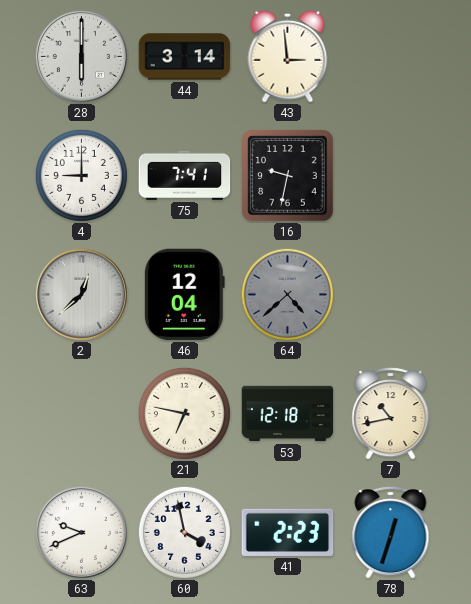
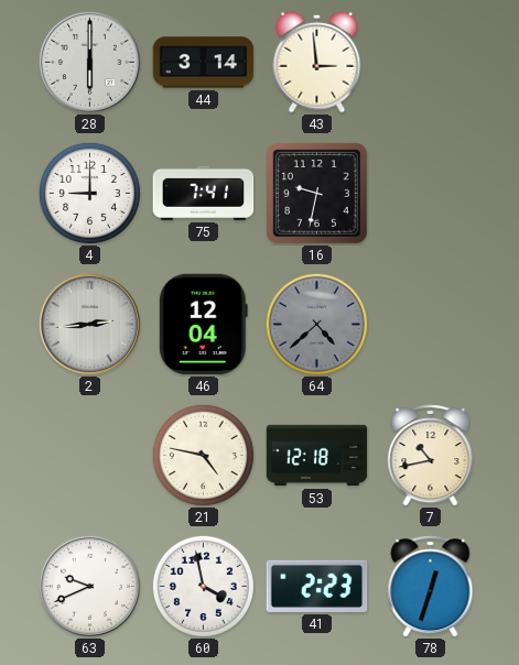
2: 12:38 -> 2:44 (89, 324)
21: 6:47 -> 4:47 (203, 455)
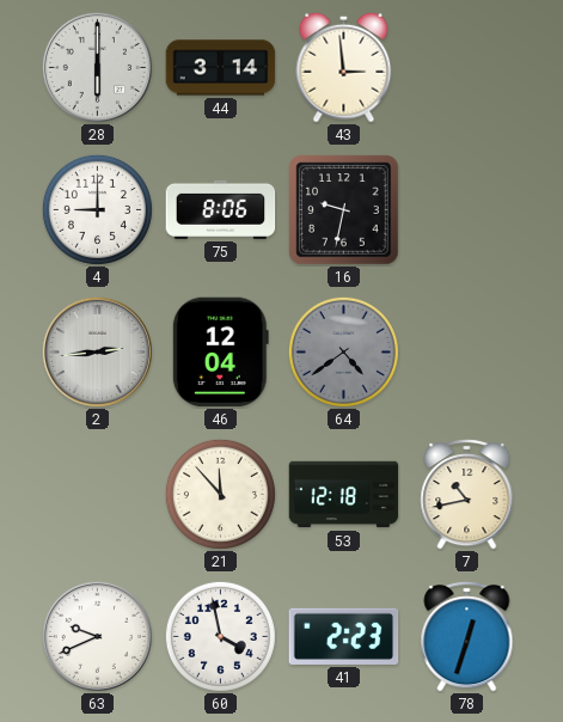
75: 7:41 -> 8:06 (221, 209)
64: 4:38 -> 4:39 (343, 351)
21: 4:47 -> 11:53 (220, 494)
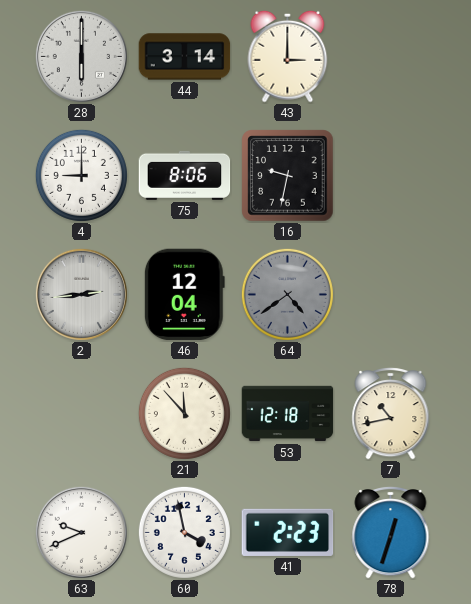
43: 2:59 -> 3:00 (288, 56)
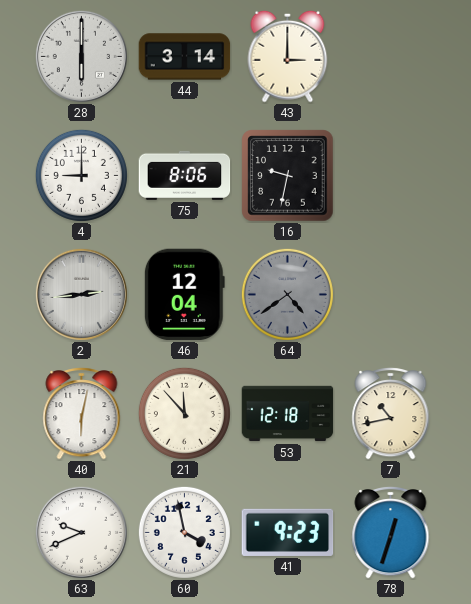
40: none -> 6:02 (82, 413)
41: 2:23 -> 9:23 (288, 532)
